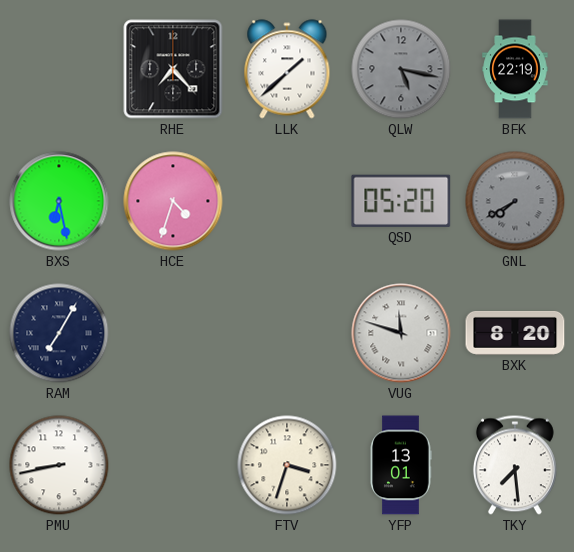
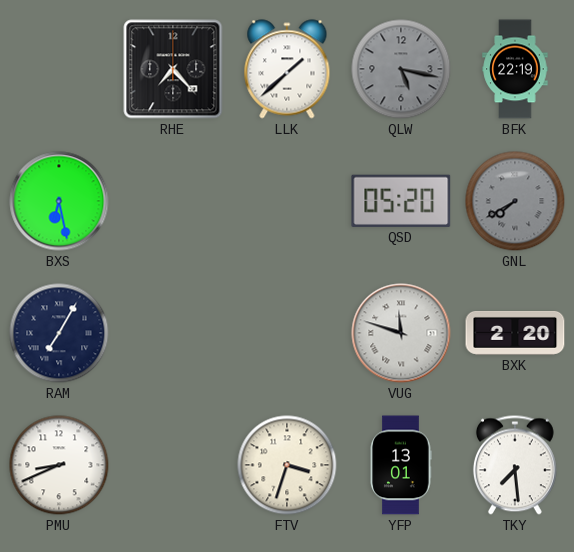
HCE: 4:33 -> none (173, 201)
BXK: 8:20 -> 2:20 (515, 333)
PMU: 8:43 -> 8:41 (59, 465)
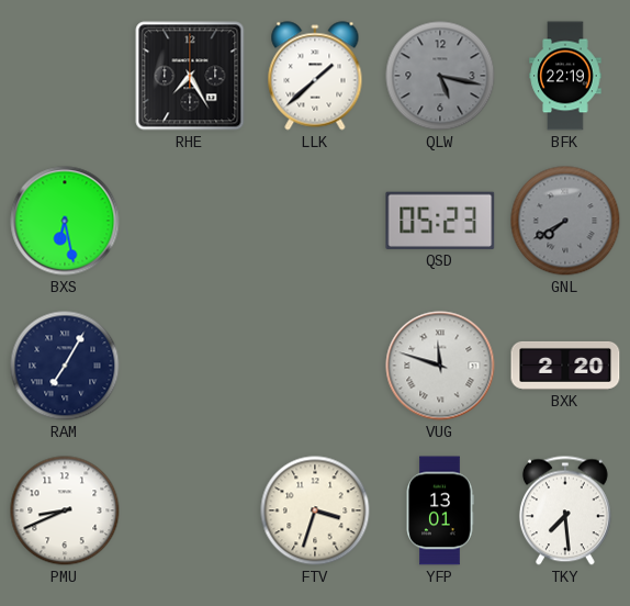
RHE: 7:23 -> 7:25 (190, 76)
QSD: 05:20 -> 05:23 (440, 221)
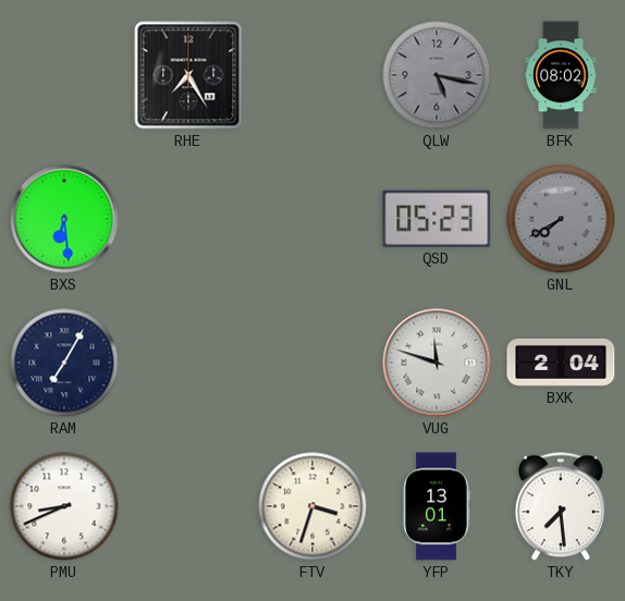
LLK: 1:38 -> none (315, 76)
BFK: 22:19 -> 08:02 (561, 75)
BXS: 6:28 -> 6:29 (64, 219)
BXK: 2:20 -> 2:04 (561, 363)
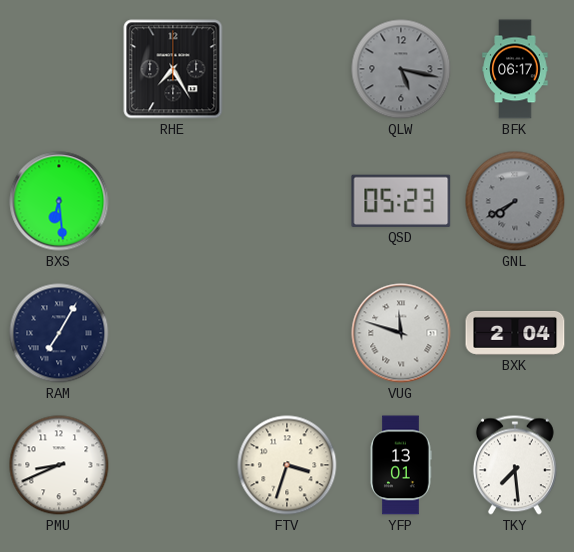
BFK: 08:02 -> 06:17 (515, 69)
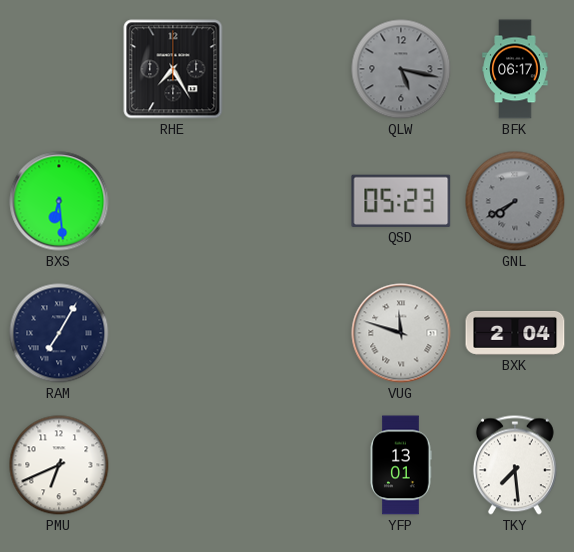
PMU: 8:41 -> 6:41 (59, 465)
FTV: 3:33 -> none (287, 465)
